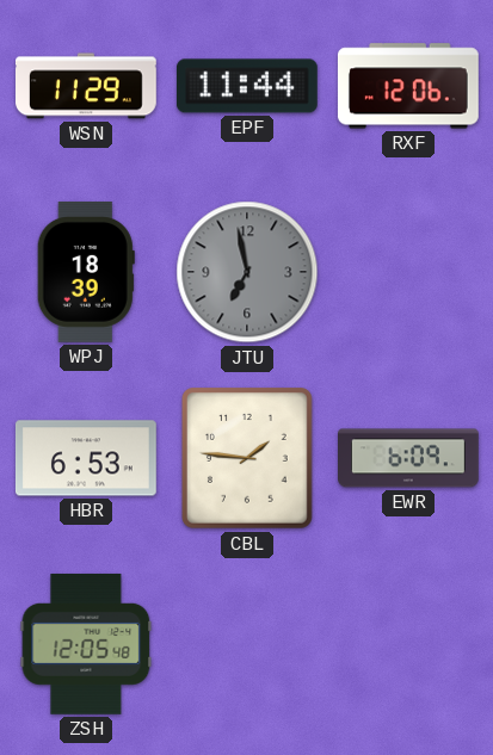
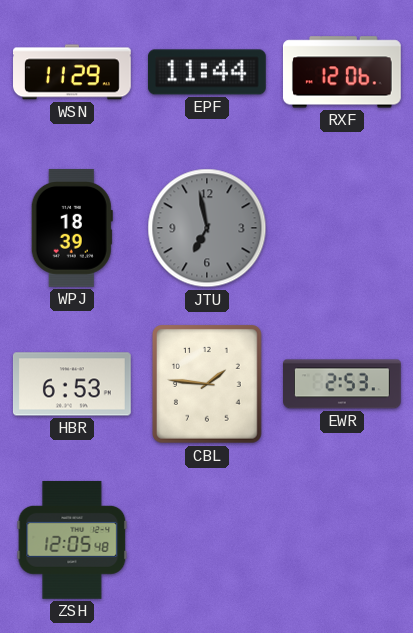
EWR: 6:09 -> 2:53 (343, 384)
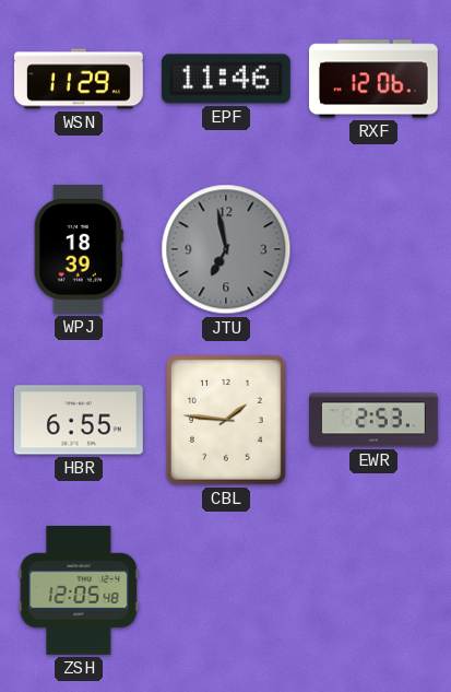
EPF: 11:44 -> 11:46 (226, 79)
HBR: 6:53 -> 6:55 (79, 420)
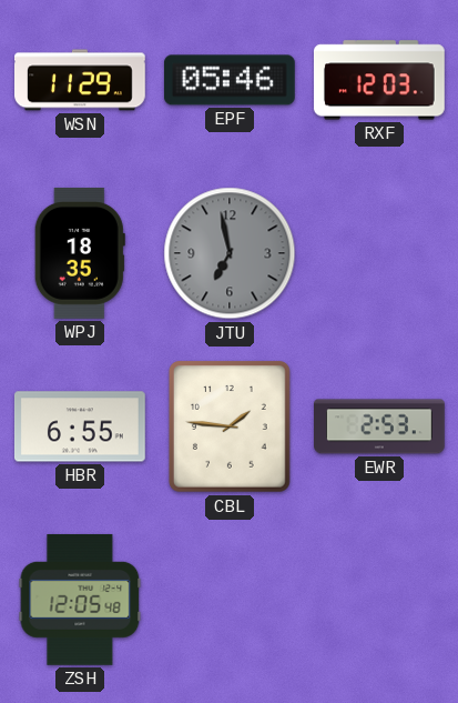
EPF: 11:46 -> 05:46 (230, 80)
RXF: 12:06 -> 12:03 (379, 80)
WPJ: 18:39 -> 18:35 (80, 253)
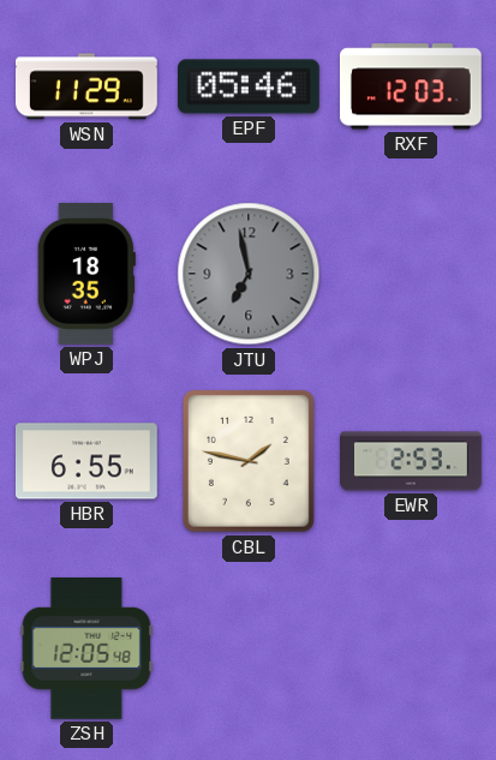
CBL: 1:46 -> 1:47 (249, 462)
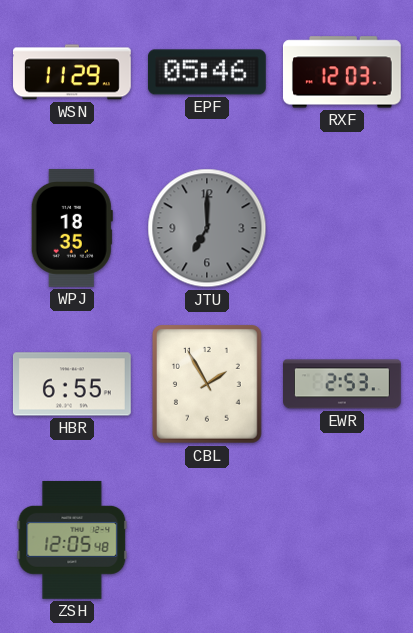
JTU: 6:58 -> 7:00 (207, 228)
CBL: 1:47 -> 1:55 (207, 385)
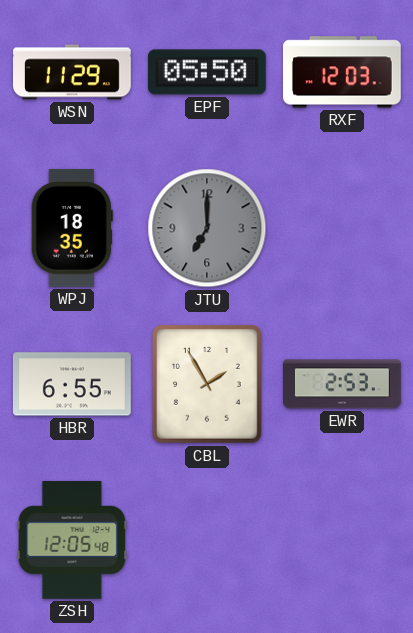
EPF: 05:46 -> 05:50 (207, 72)
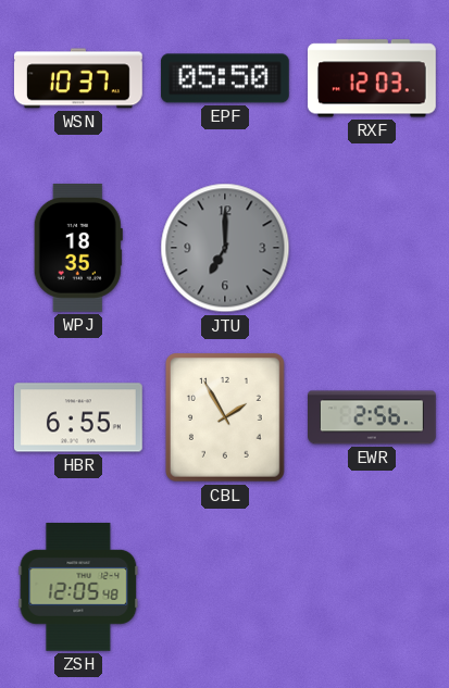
WSN: 11:29 -> 10:37 (79, 78)
EWR: 2:53 -> 2:56 (373, 417)
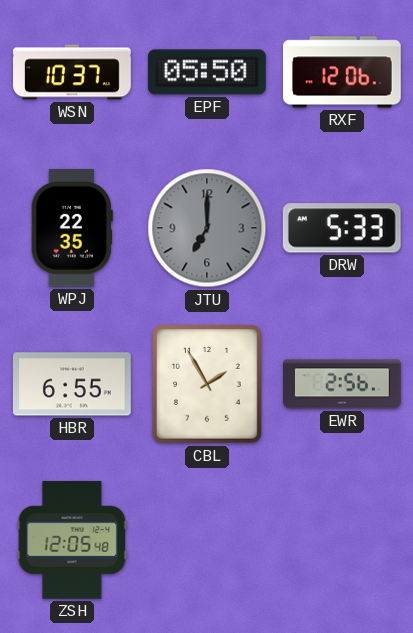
RXF: 12:03 -> 12:06 (342, 72)
WPJ: 18:35 -> 22:35 (72, 228)
DRW: none -> 5:33 (342, 228)
